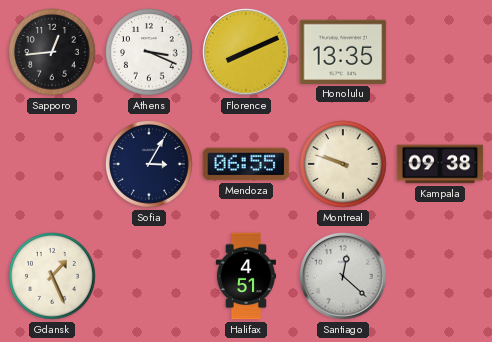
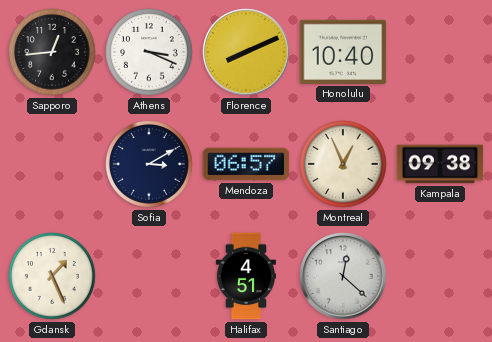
Honolulu: 13:35 -> 10:40 (343, 52)
Sofia: 3:05 -> 3:10 (150, 165)
Mendoza: 06:55 -> 06:57 (246, 164)
Montreal: 9:48 -> 12:56 (344, 165)
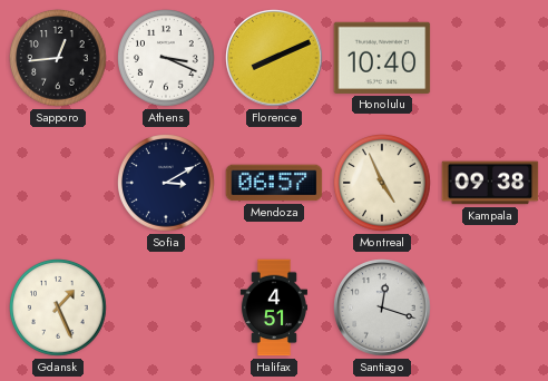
Montreal: 12:56 -> 4:56 (383, 184)
Santiago: 12:22 -> 12:18 (382, 307)
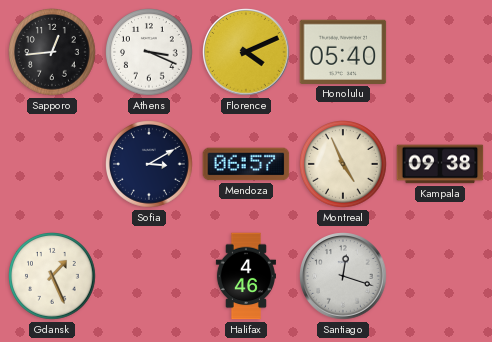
Florence: 8:11 -> 4:11 (246, 52)
Honolulu: 10:40 -> 05:40 (343, 52)
Halifax: 4:51 -> 4:46 (246, 276)
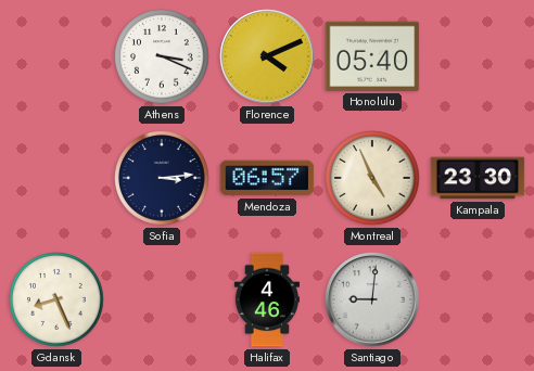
Sapporo: 12:44 -> none (53, 53)
Sofia: 3:10 -> 3:14 (163, 179)
Kampala: 09:38 -> 23:30 (478, 178)
Gdansk: 1:26 -> 8:26 (58, 300)
Santiago: 12:18 -> 9:01 (372, 299)
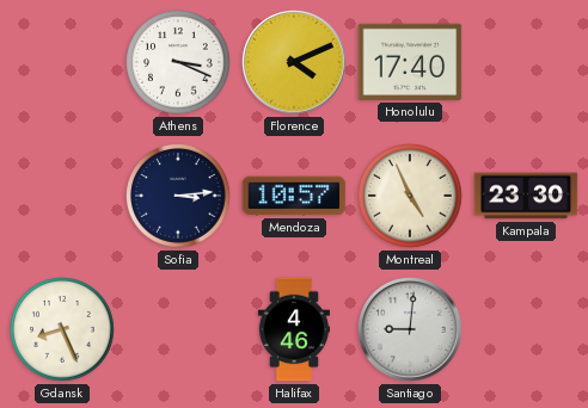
Honolulu: 05:40 -> 17:40 (410, 62)
Mendoza: 06:57 -> 10:57 (294, 196)
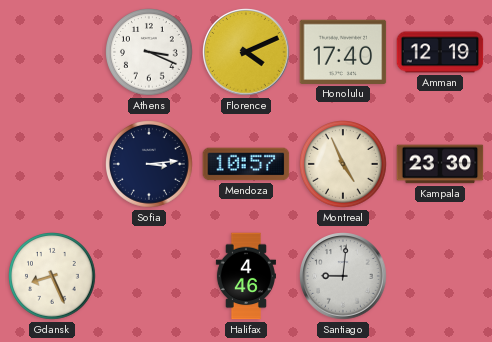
Amman: none -> 12:19 (440, 52)
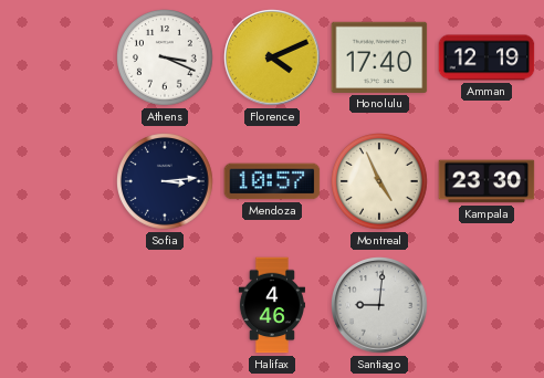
Gdansk: 8:26 -> none (53, 277)
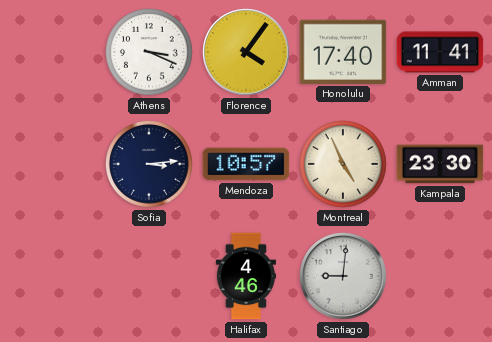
Florence: 4:11 -> 4:06 (246, 52)
Amman: 12:19 -> 11:41 (440, 52)
